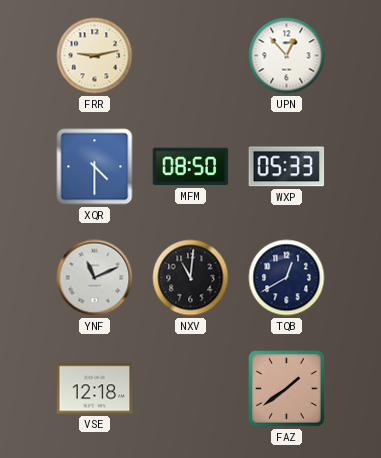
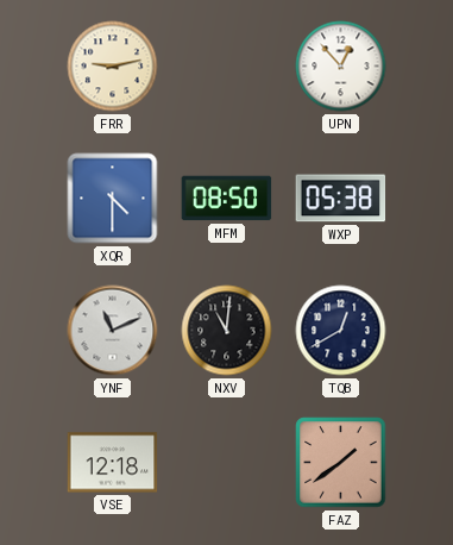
WXP: 05:33 -> 05:38 (341, 199)
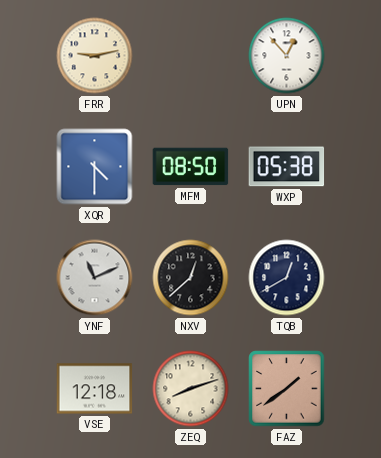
NXV: 11:01 -> 12:38 (191, 278)
ZEQ: none -> 8:12 (191, 389)
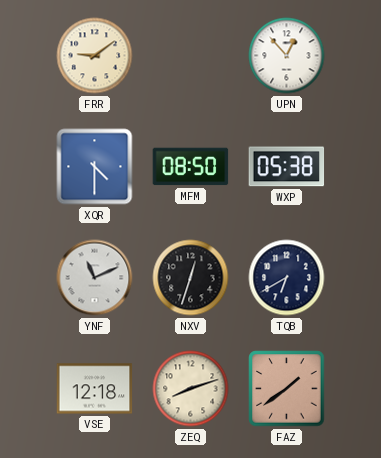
FRR: 9:13 -> 9:09 (95, 56)
NXV: 12:38 -> 12:33 (191, 278)
TQB: 12:40 -> 6:40 (287, 278)
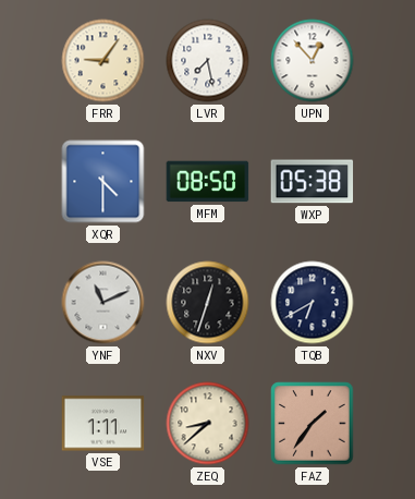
FRR: 9:09 -> 9:06 (103, 61)
LVR: none -> 7:28 (208, 61)
VSE: 12:18 -> 1:11 (103, 424)
ZEQ: 8:12 -> 8:38 (208, 424)
FAZ: 1:39 -> 1:36 (313, 424)
